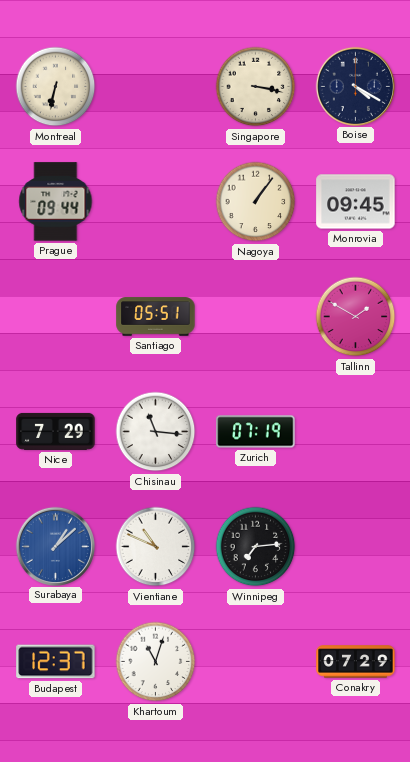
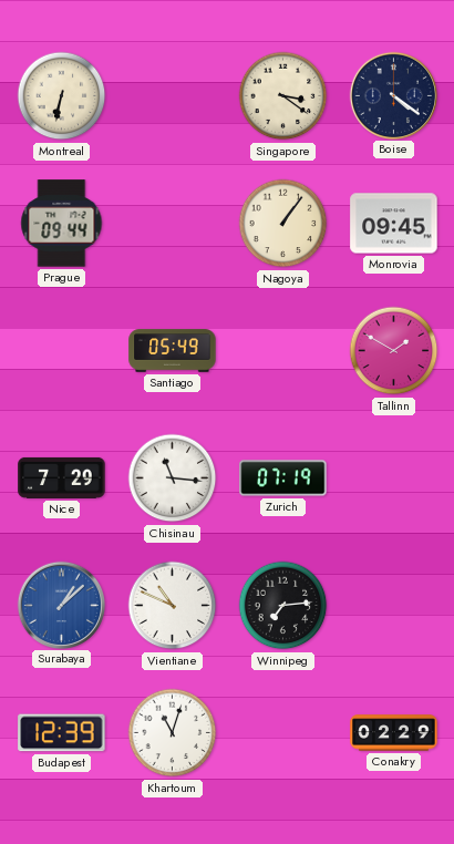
Singapore: 3:17 -> 3:21 (283, 96)
Boise: 4:20 -> 4:21 (393, 95)
Santiago: 05:51 -> 05:49 (173, 351)
Budapest: 12:37 -> 12:39 (62, 733)
Conakry: 07:29 -> 02:29 (394, 733)
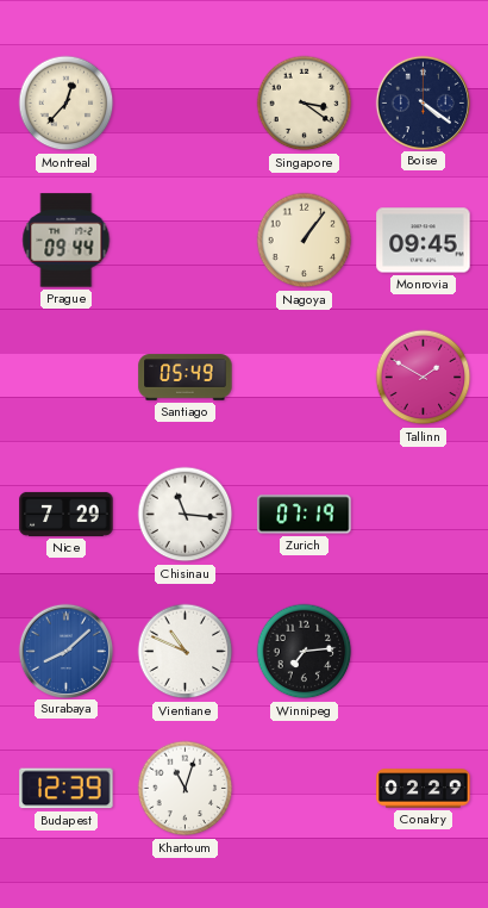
Montreal: 6:32 -> 12:37 (67, 104)
Surabaya: 1:08 -> 8:08 (65, 651)
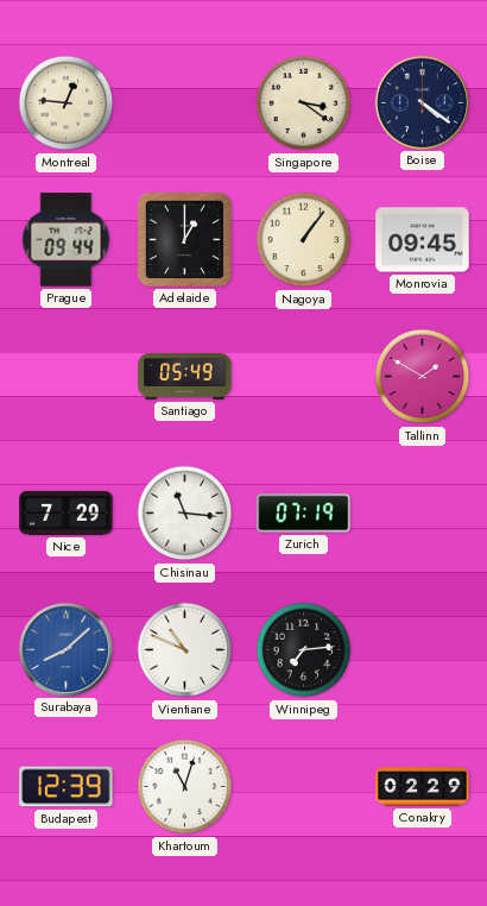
Montreal: 12:37 -> 12:46 (67, 103)
Adelaide: none -> 1:00 (184, 239)
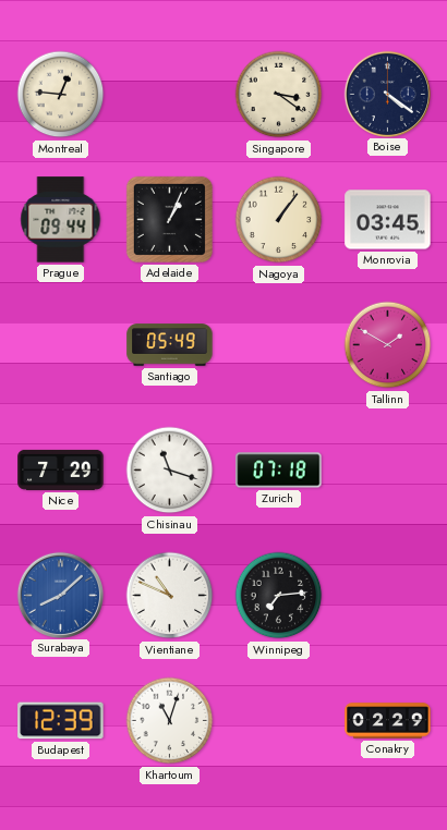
Adelaide: 1:00 -> 1:04 (169, 219)
Monrovia: 09:45 -> 03:45 (388, 220)
Chisinau: 11:16 -> 11:18 (170, 471)
Zurich: 07:19 -> 07:18 (279, 471)
